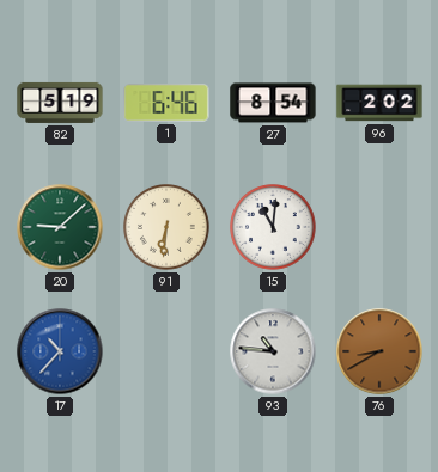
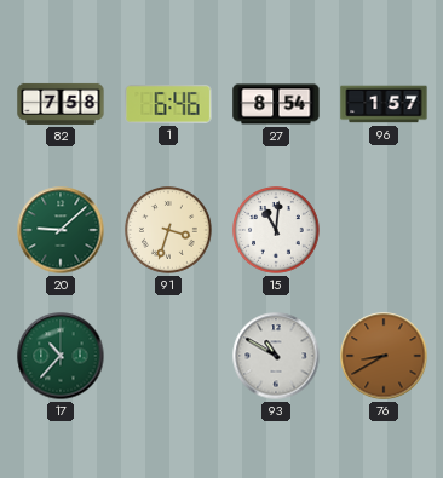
82: 5:19 -> 7:58 (61, 104)
96: 2:02 -> 1:57 (384, 104)
91: 6:31 -> 3:33 (169, 231)
17 dial: blue -> green (61, 356)
93: 10:46 -> 10:50 (276, 356)
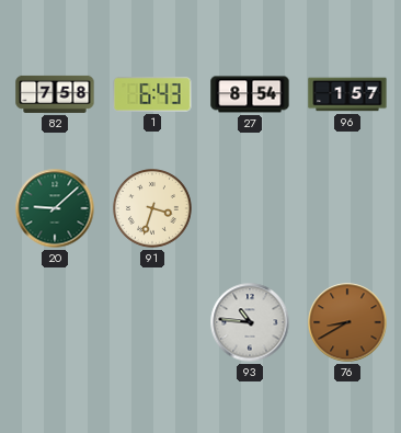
1: 6:46 -> 6:43 (152, 95)
15: 11:01 -> none (277, 231)
17: 10:37 -> none (61, 356)
93: 10:50 -> 10:46 (250, 322)
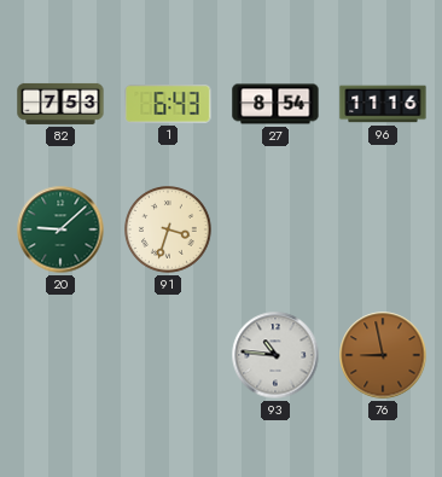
82: 7:58 -> 7:53 (60, 104)
96: 1:57 -> 11:16 (383, 104)
76: 8:40 -> 8:58 (383, 355)
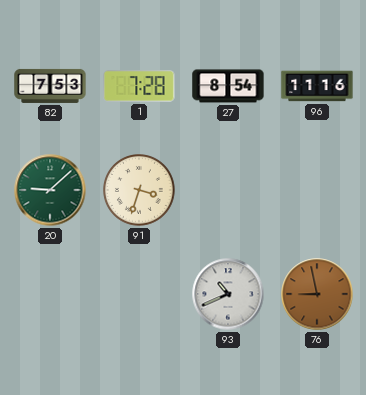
1: 6:43 -> 7:28 (139, 87)
93: 10:46 -> 10:41 (228, 294)
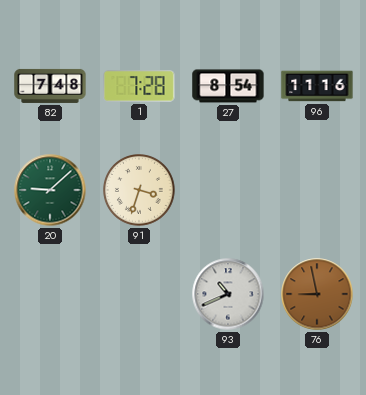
82: 7:53 -> 7:48 (50, 86)
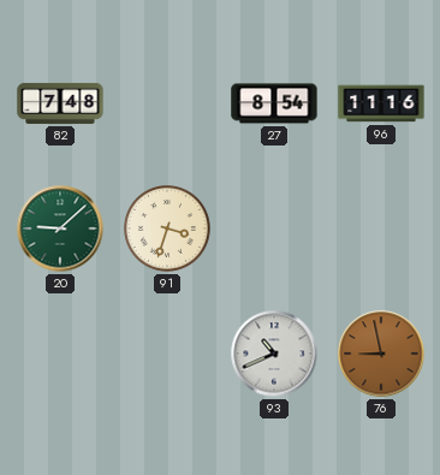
1: 7:28 -> none (139, 87)
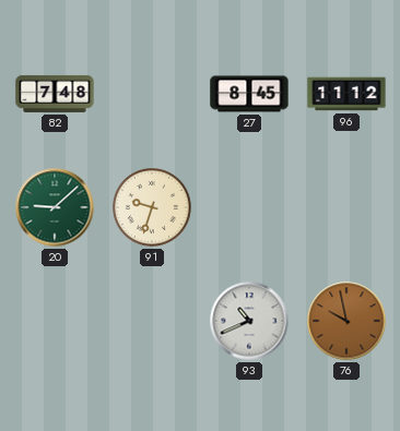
27: 8:54 -> 8:45 (249, 94)
96: 11:16 -> 11:12 (346, 94)
91: 3:33 -> 9:33 (153, 208)
76: 8:58 -> 9:58 (346, 321)
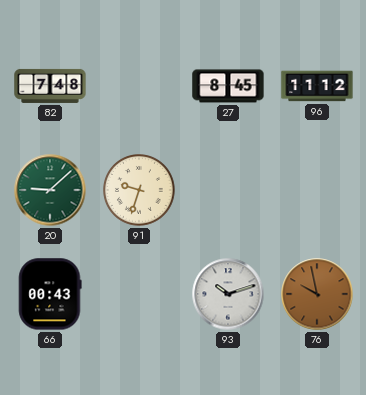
66: none -> 00:43 (50, 294)
93: 10:41 -> 10:12 (228, 294)
